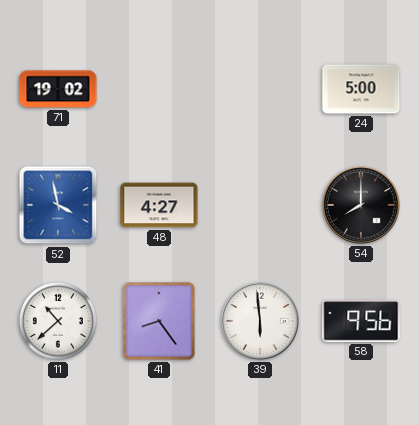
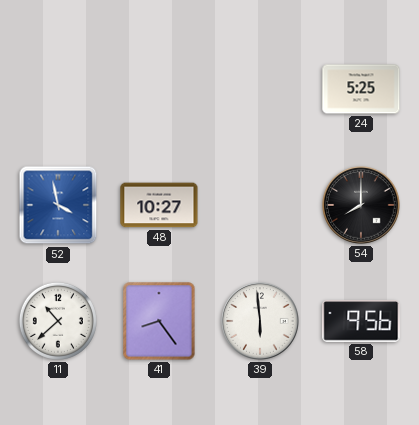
71: 19:02 -> none (58, 89)
24: 5:00 -> 5:25 (361, 89)
48: 4:27 -> 10:27 (159, 205)
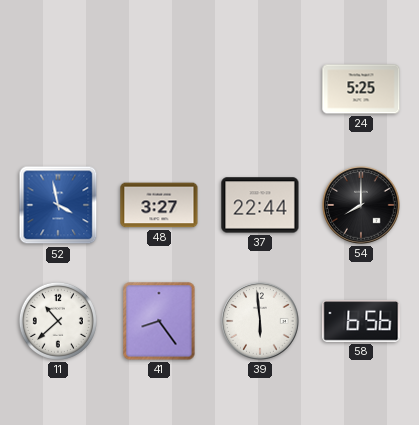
48: 10:27 -> 3:27 (159, 205)
37: none -> 22:44 (260, 205)
58: 9:56 -> 6:56 (361, 322)
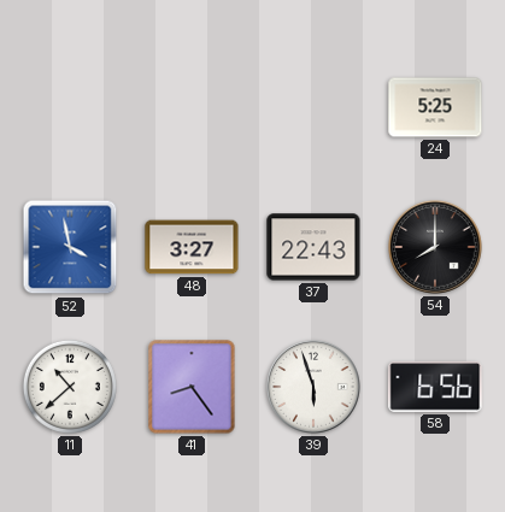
37: 22:44 -> 22:43 (313, 247)
39: 5:59 -> 5:57 (313, 387)
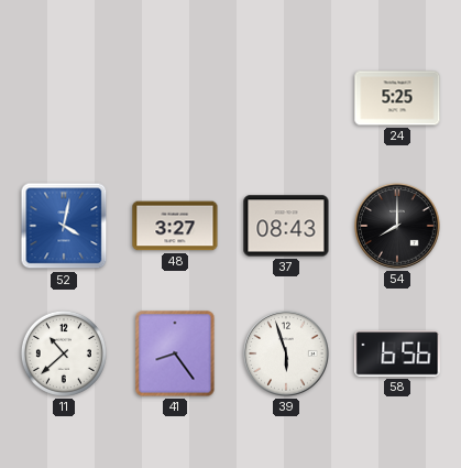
52: 3:58 -> 4:02 (64, 226)
37: 22:43 -> 08:43 (286, 226)
